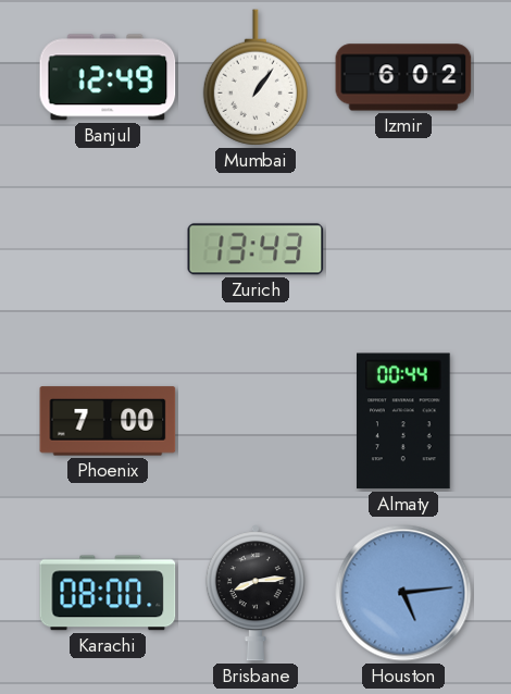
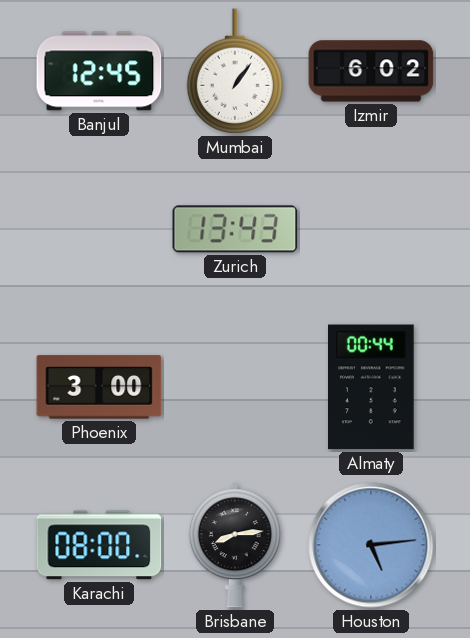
Banjul: 12:49 -> 12:45 (99, 71)
Phoenix: 7:00 -> 3:00 (99, 387)
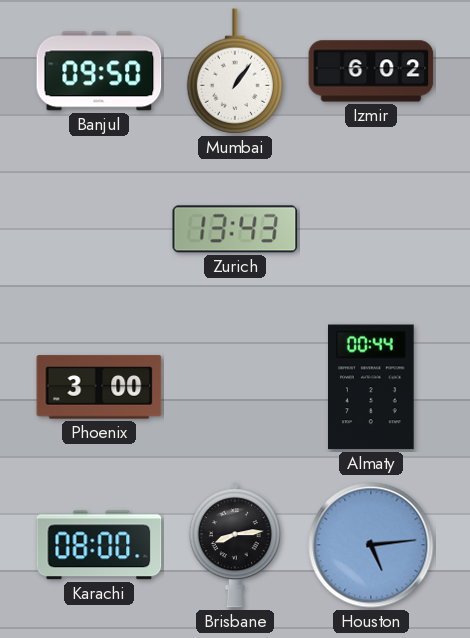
Banjul: 12:45 -> 09:50 (99, 71)
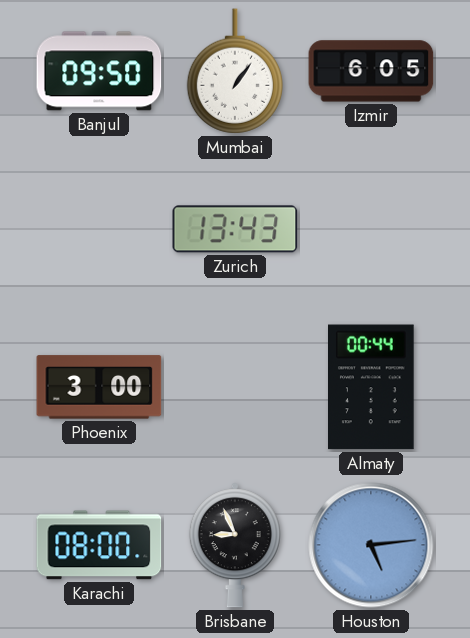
Izmir: 6:02 -> 6:05 (371, 71)
Brisbane: 8:14 -> 8:56 (235, 545)
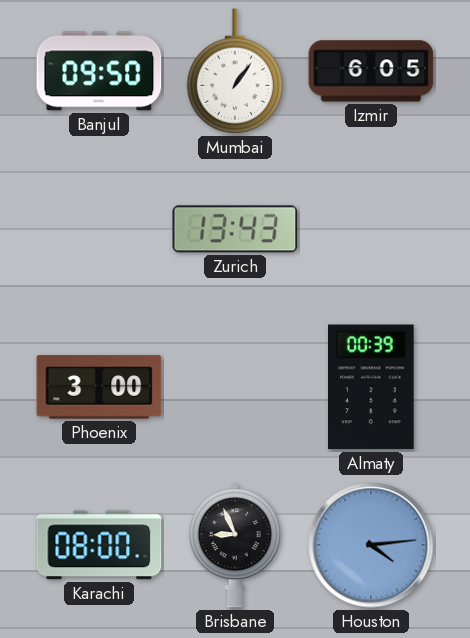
Almaty: 00:44 -> 00:39 (372, 387)
Houston: 5:14 -> 4:14 (371, 545)
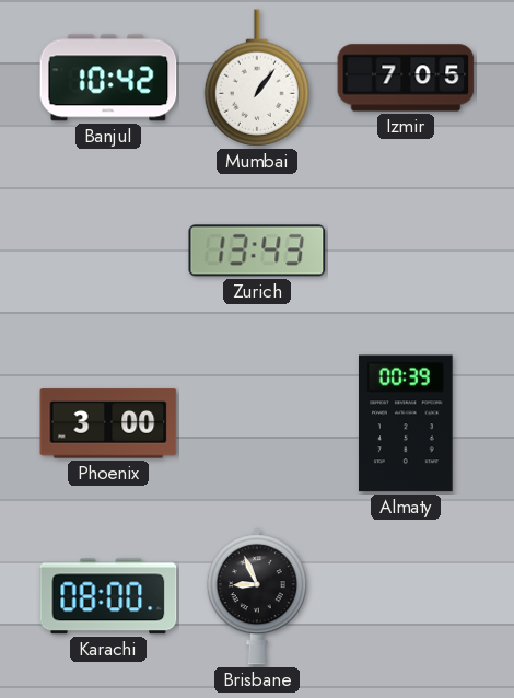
Banjul: 09:50 -> 10:42 (108, 78)
Izmir: 6:05 -> 7:05 (406, 78)
Houston: 4:14 -> none (371, 545)
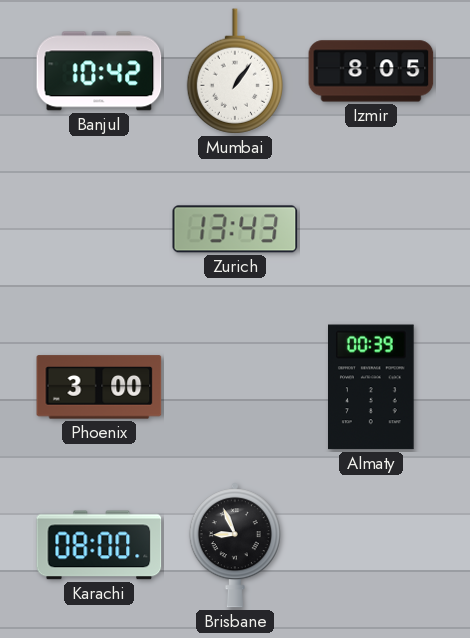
Izmir: 7:05 -> 8:05 (371, 71)
